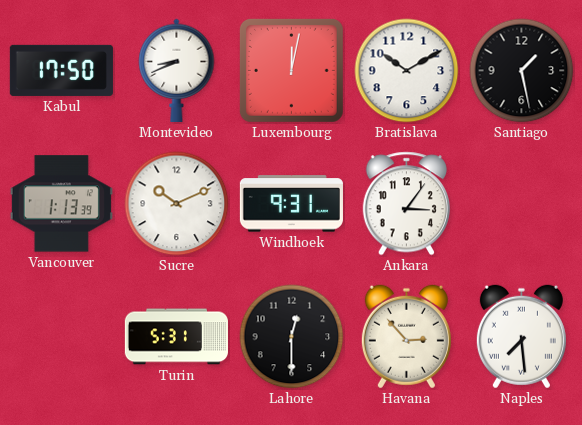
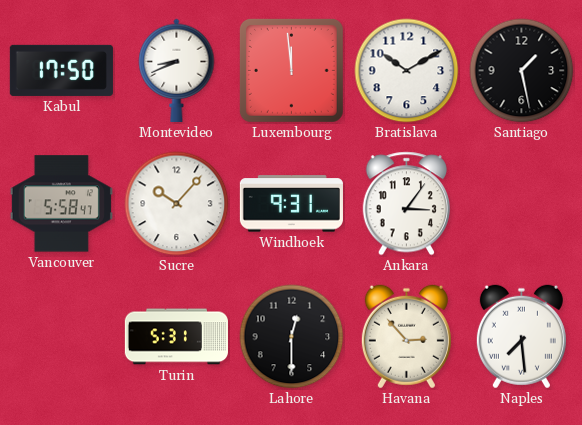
Luxembourg: 12:02 -> 11:59 (291, 70)
Vancouver: 1:13 -> 5:58 (61, 204)
Sucre: 10:11 -> 10:07 (177, 204)
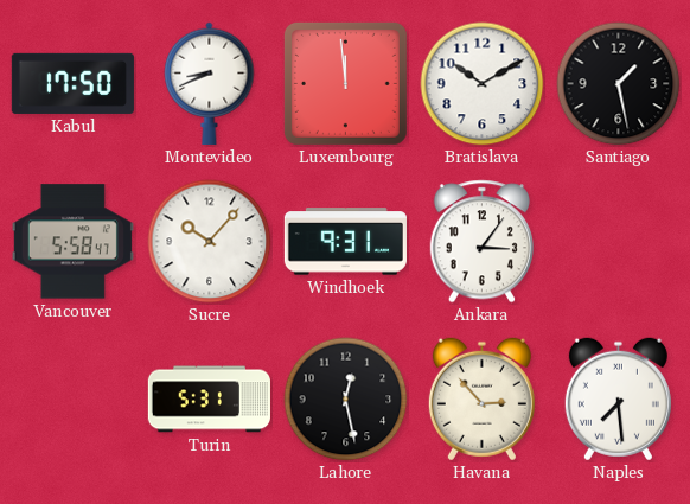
Lahore: 12:30 -> 12:28 (346, 400)
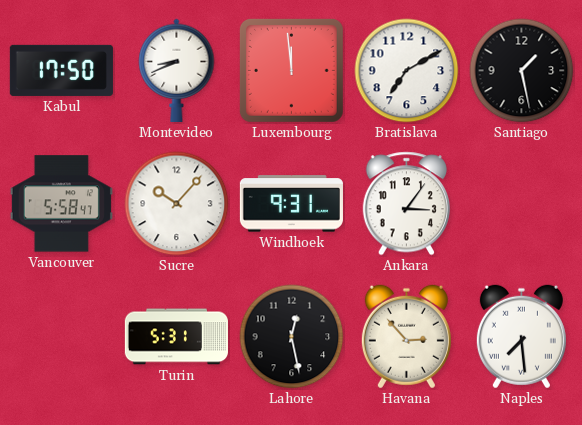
Bratislava: 10:10 -> 7:10 (407, 71)
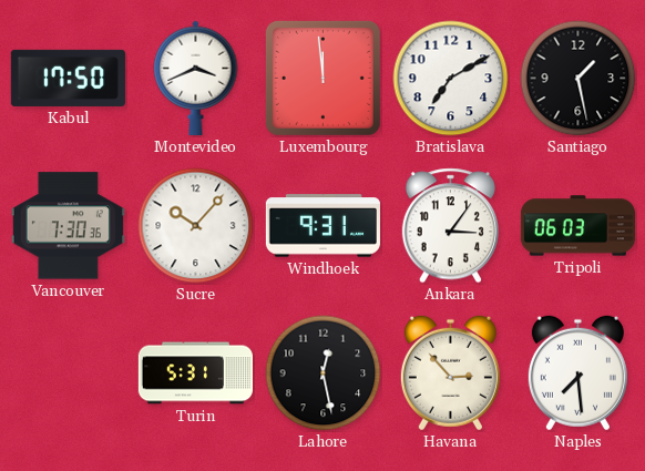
Montevideo: 8:41 -> 3:41 (196, 78)
Vancouver: 5:58 -> 7:30 (68, 226)
Tripoli: none -> 06:03 (577, 226)
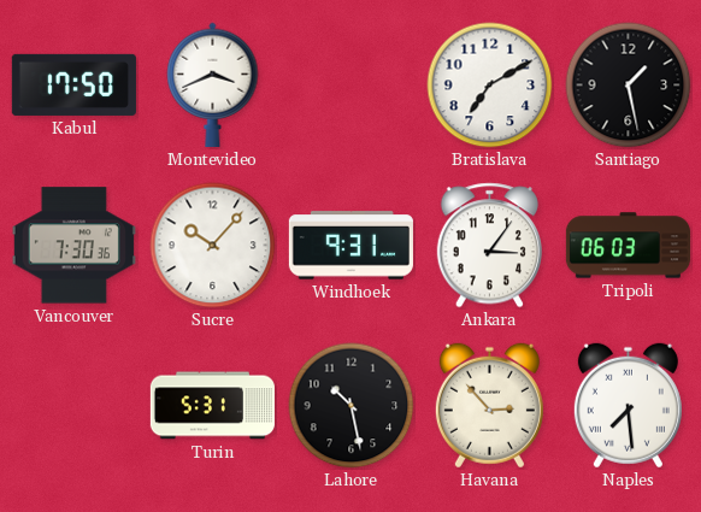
Luxembourg: 11:59 -> none (322, 78)
Lahore: 12:28 -> 10:28 (352, 406)
